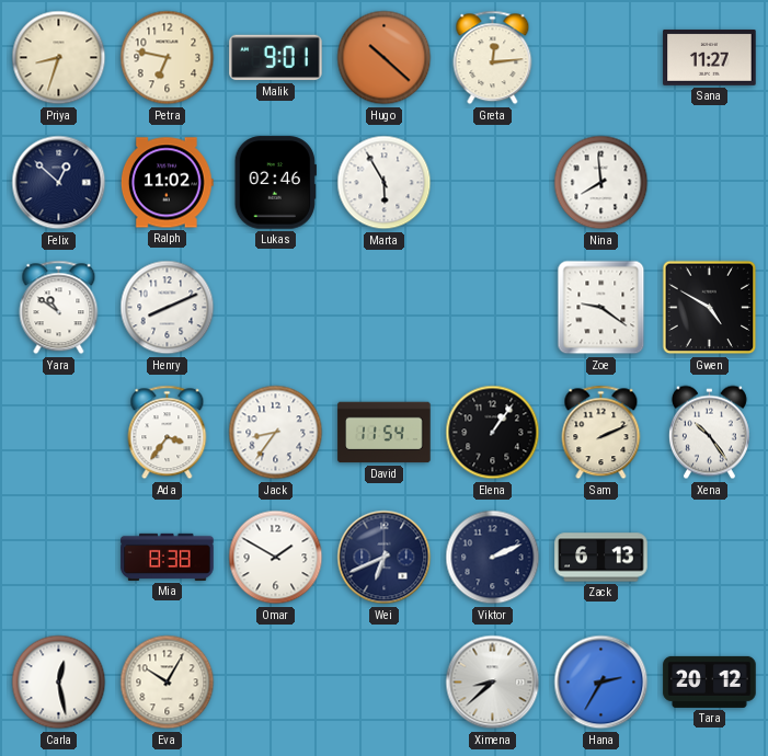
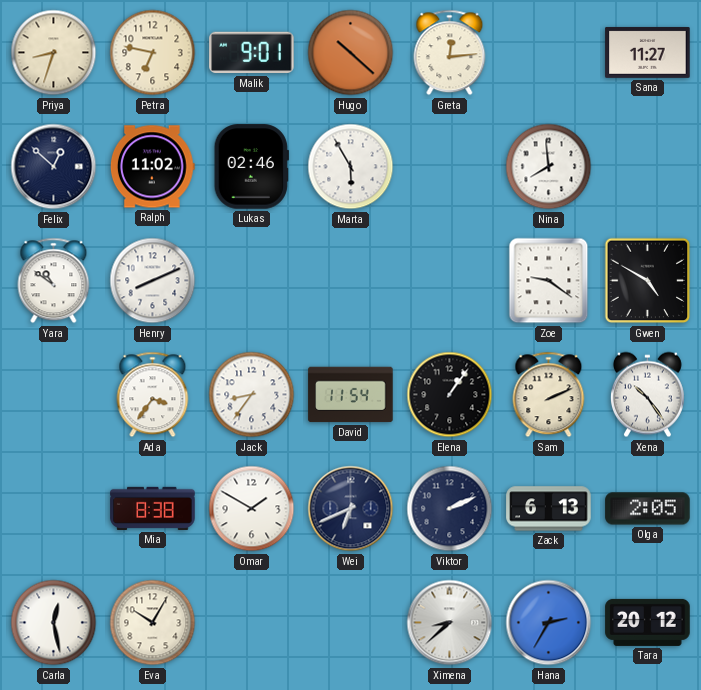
Olga: none -> 2:05 (648, 509)
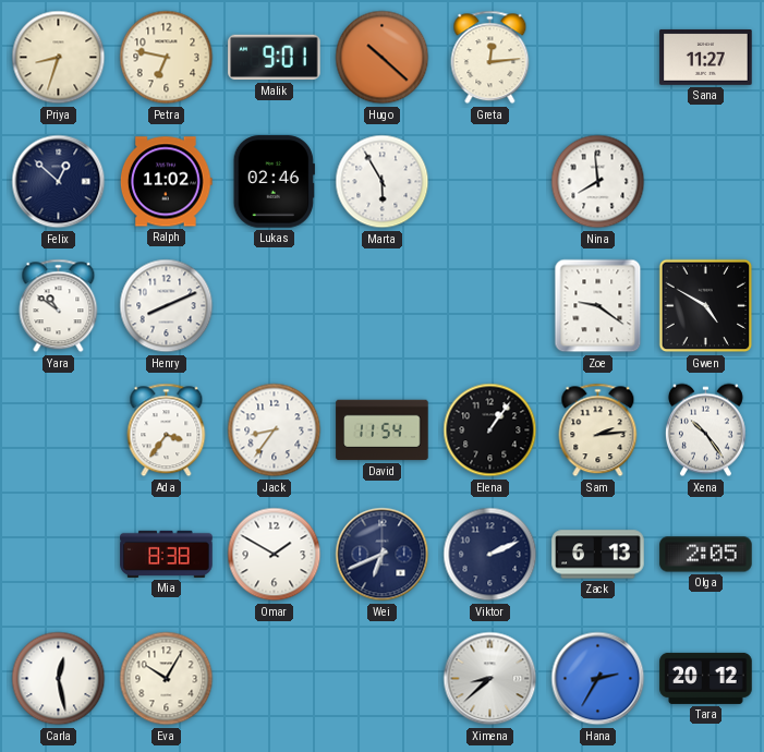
Sam: 2:11 -> 2:14 (598, 430)
